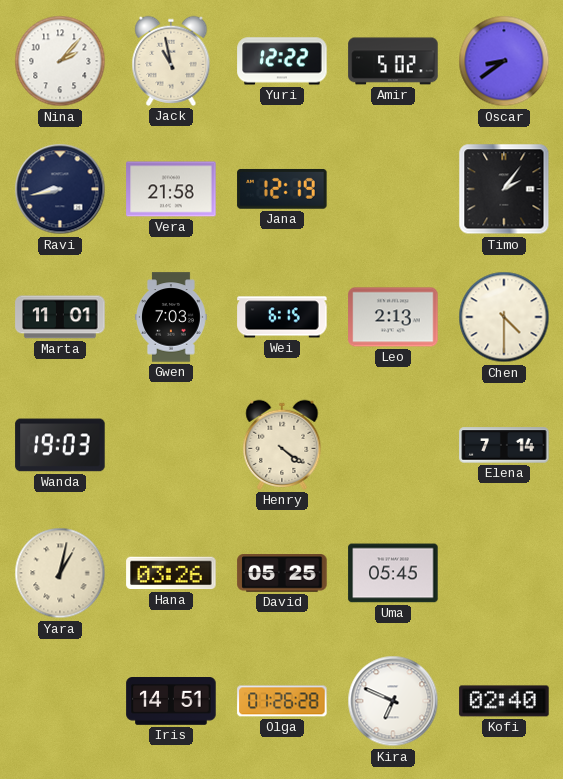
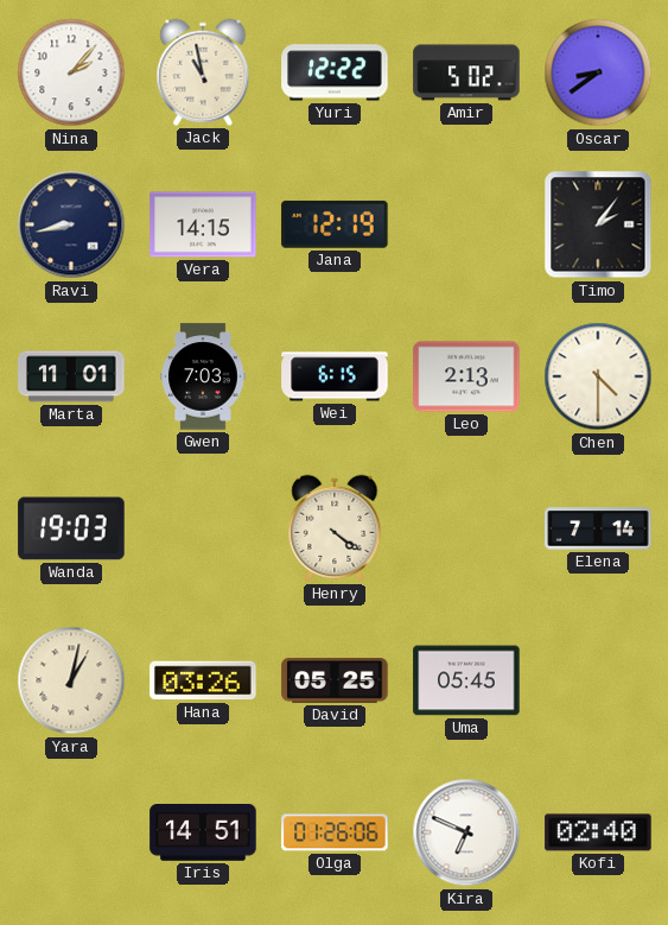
Vera: 21:58 -> 14:15 (203, 224)
Olga: 01:26:28 -> 01:26:06 (335, 832)
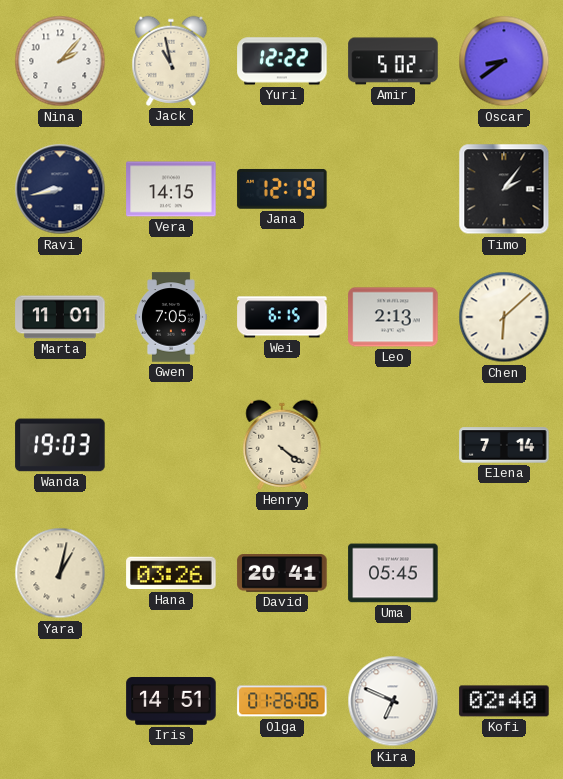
Gwen: 7:03 -> 7:05 (172, 317)
Chen: 4:30 -> 6:08 (504, 317)
David: 05:25 -> 20:41 (282, 574)
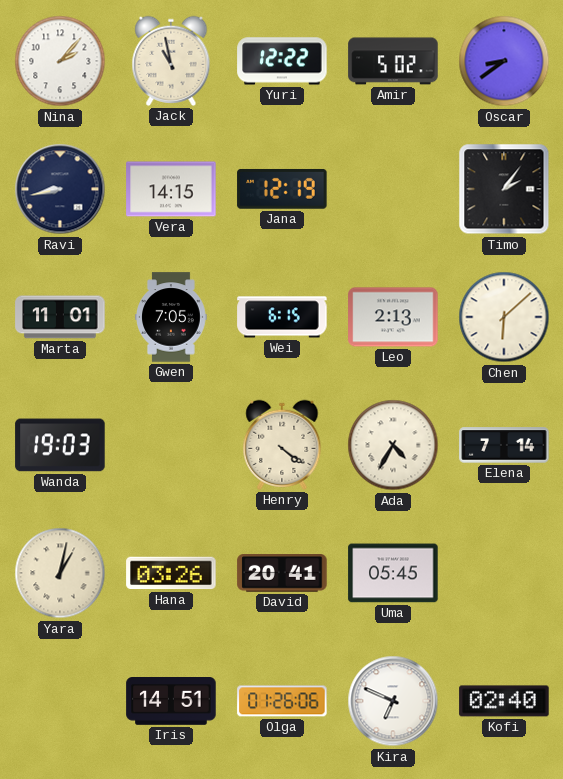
Ada: none -> 4:35 (393, 445)
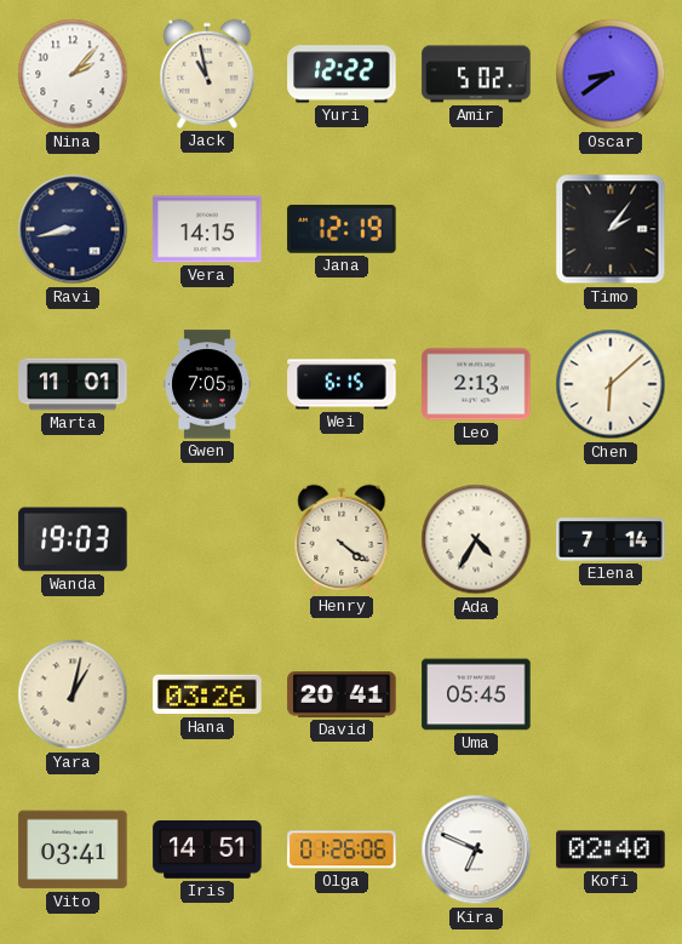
Vito: none -> 03:41 (73, 849)
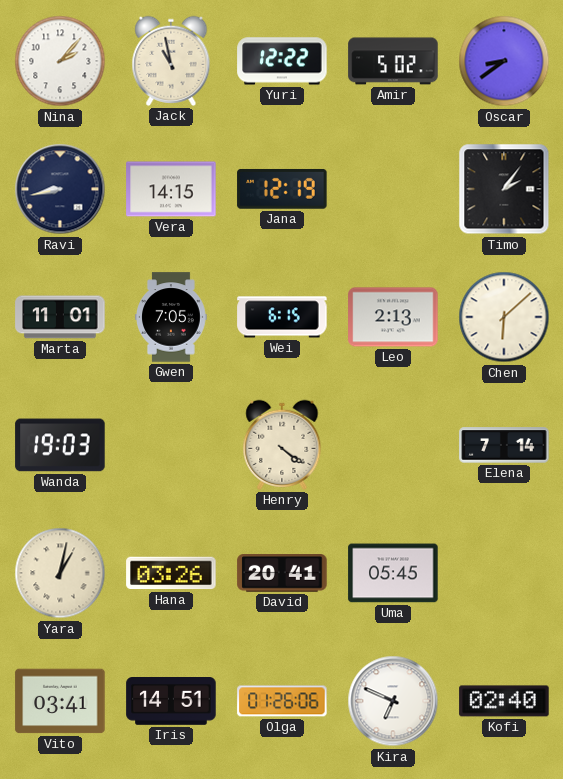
Ada: 4:35 -> none (476, 539)
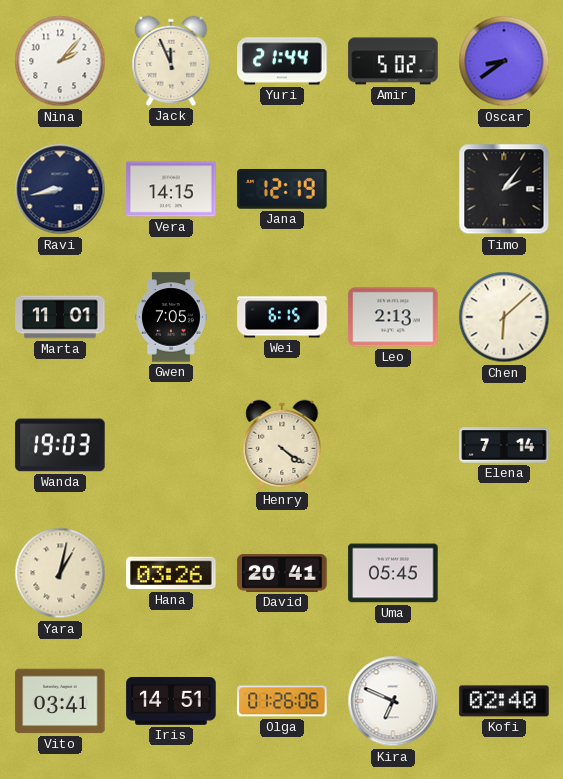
Jack: 10:58 -> 11:56 (171, 61)
Yuri: 12:22 -> 21:44 (282, 61)
